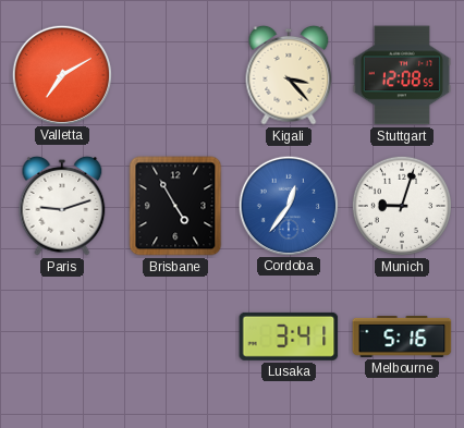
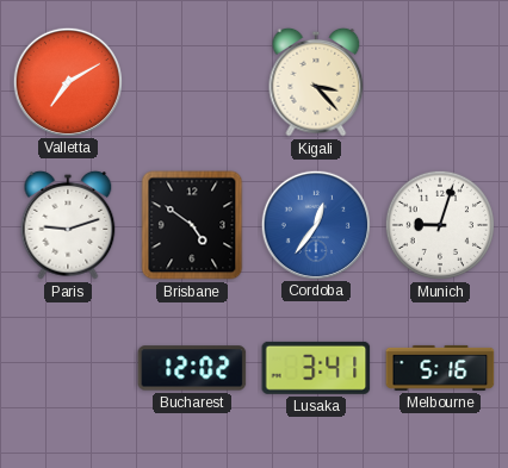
Stuttgart: 12:08 -> none (402, 75)
Brisbane: 4:55 -> 4:51 (192, 225)
Bucharest: none -> 12:02 (192, 368)
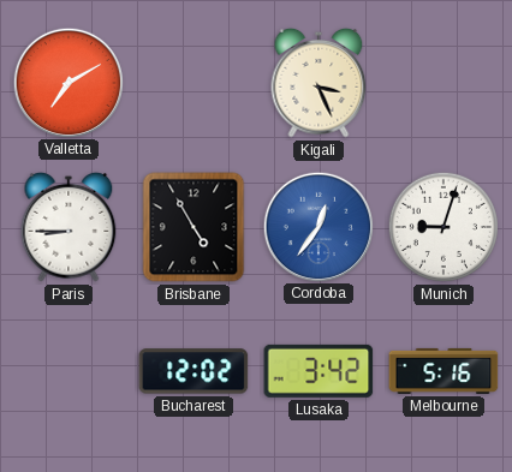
Kigali: 3:23 -> 3:26 (318, 83)
Paris: 9:12 -> 8:45 (69, 227)
Brisbane: 4:51 -> 4:55 (194, 227)
Lusaka: 3:41 -> 3:42 (318, 371)
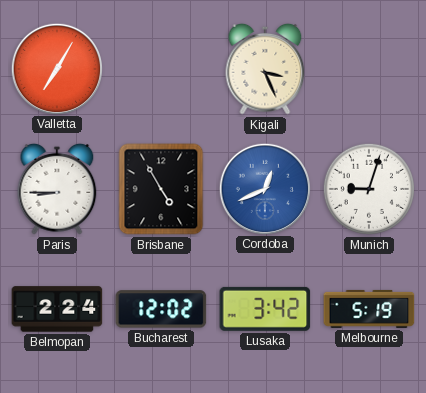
Valletta: 7:10 -> 7:05 (56, 68)
Cordoba: 12:36 -> 12:41 (264, 188)
Belmopan: none -> 2:24 (57, 309)
Melbourne: 5:16 -> 5:19 (369, 309)
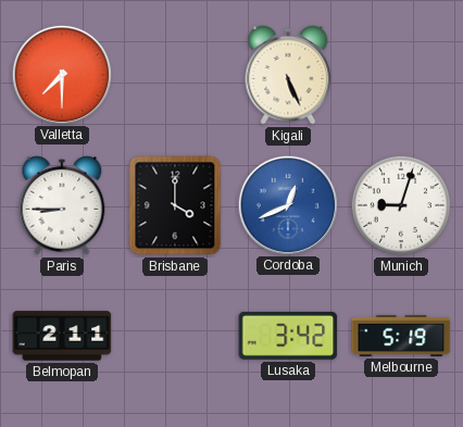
Valletta: 7:05 -> 7:30 (61, 74)
Kigali: 3:26 -> 5:26 (288, 75)
Brisbane: 4:55 -> 4:00 (175, 205)
Belmopan: 2:24 -> 2:11 (62, 336)
Bucharest: 12:02 -> none (161, 309)
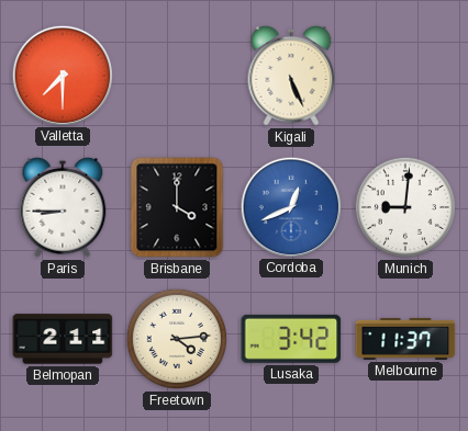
Munich: 9:03 -> 9:01 (405, 207)
Freetown: none -> 4:14 (177, 339)
Melbourne: 5:19 -> 11:37 (405, 339)
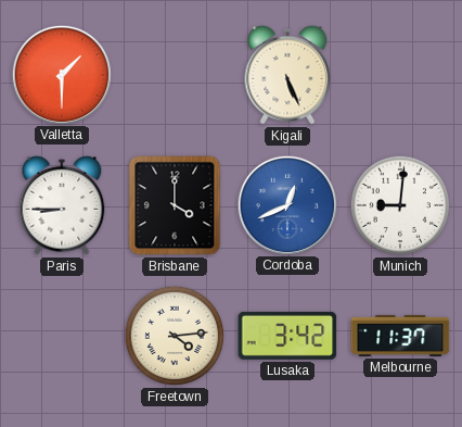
Valletta: 7:30 -> 1:30 (61, 74)
Belmopan: 2:11 -> none (63, 339)
